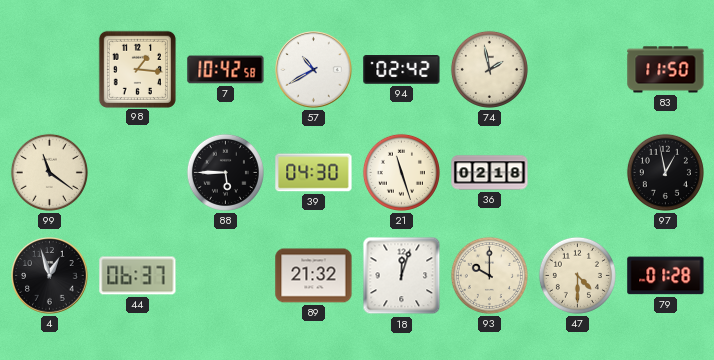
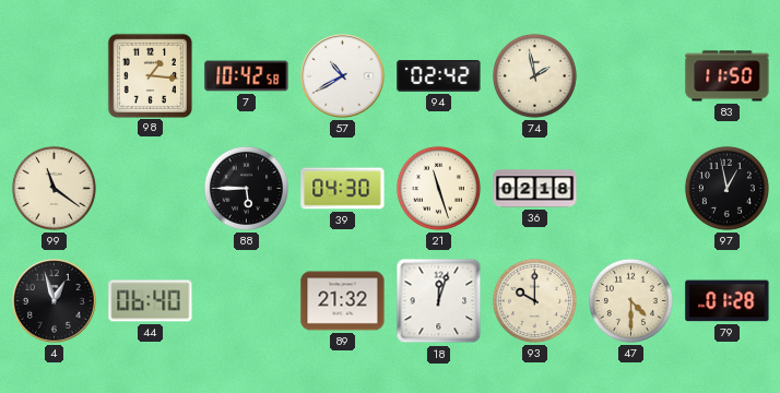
44: 06:37 -> 06:40 (151, 301)
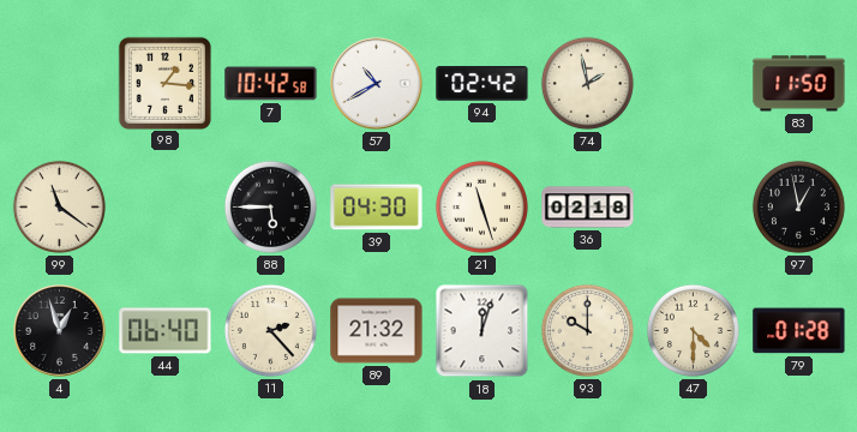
11: none -> 2:23 (270, 330)
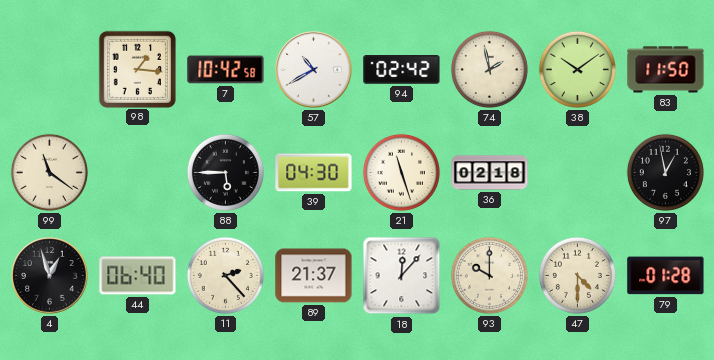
38: none -> 10:09 (577, 69)
89: 21:32 -> 21:37 (314, 276)
18: 12:03 -> 12:07 (402, 276)
